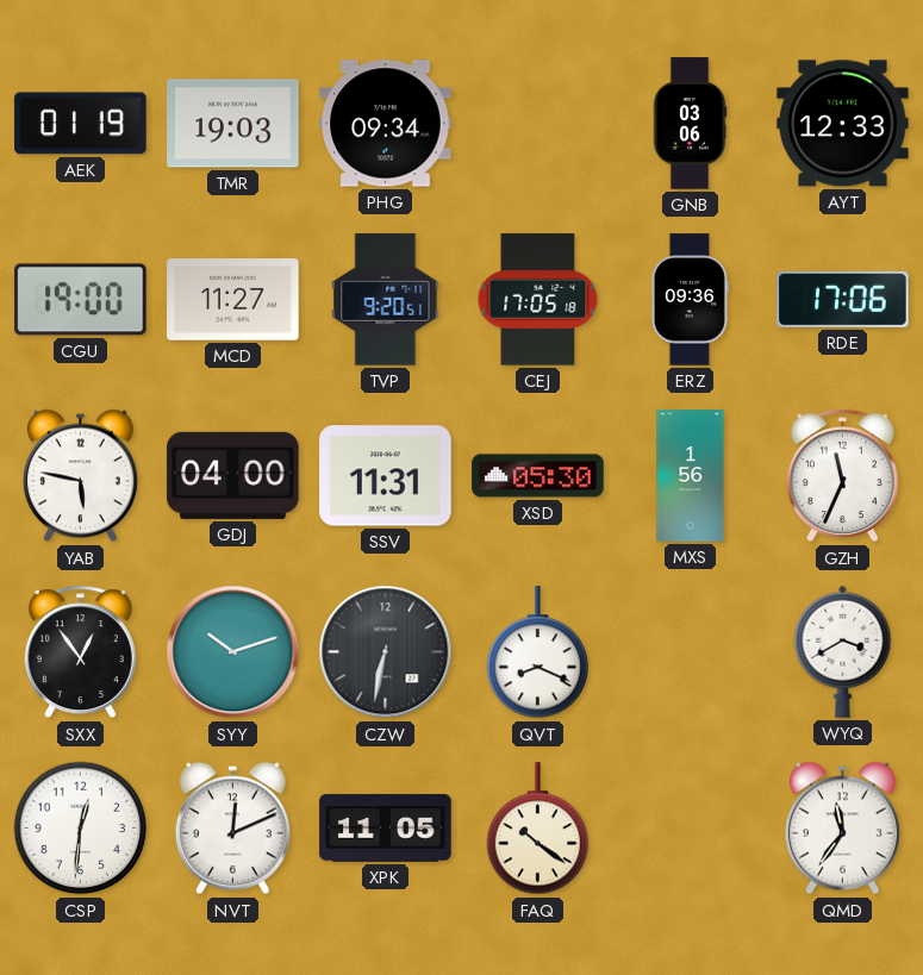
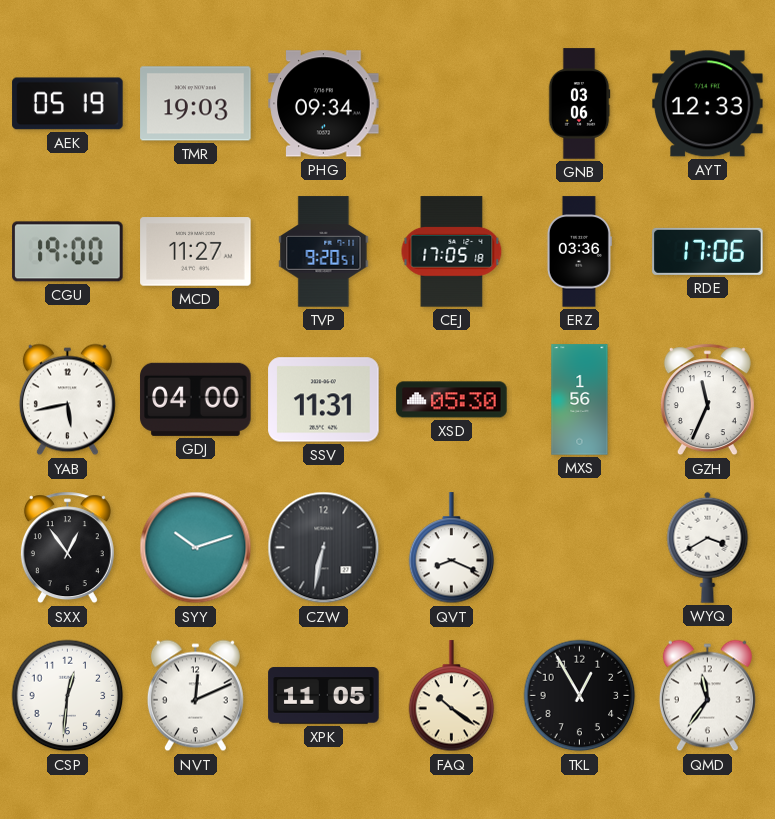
AEK: 01:19 -> 05:19 (68, 104)
ERZ: 09:36 -> 03:36 (579, 252)
YAB: 5:47 -> 5:43 (67, 400)
TKL: none -> 12:55 (580, 696)
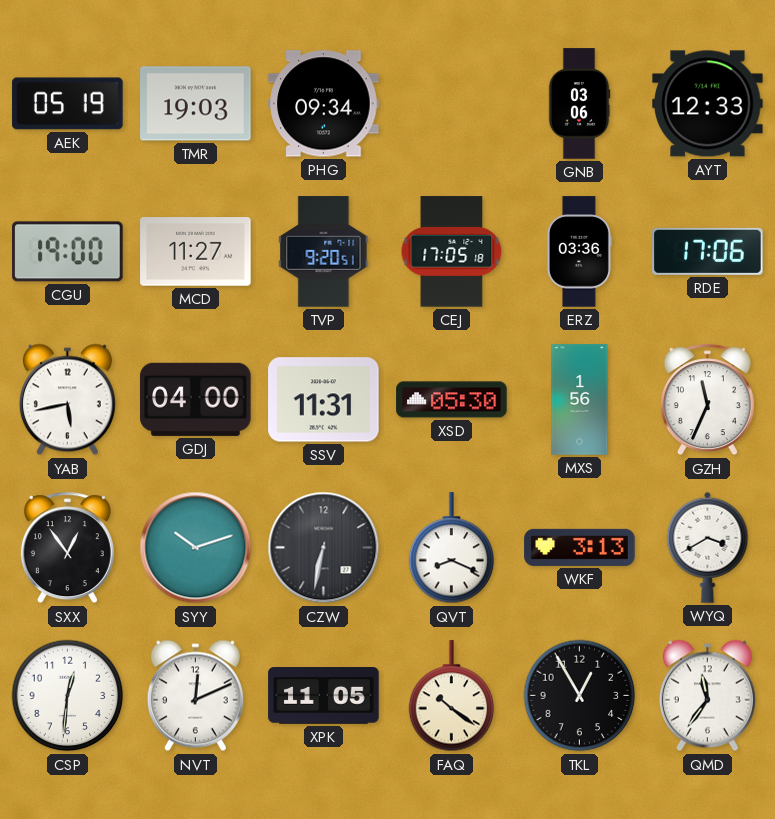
WKF: none -> 3:13 (580, 547)
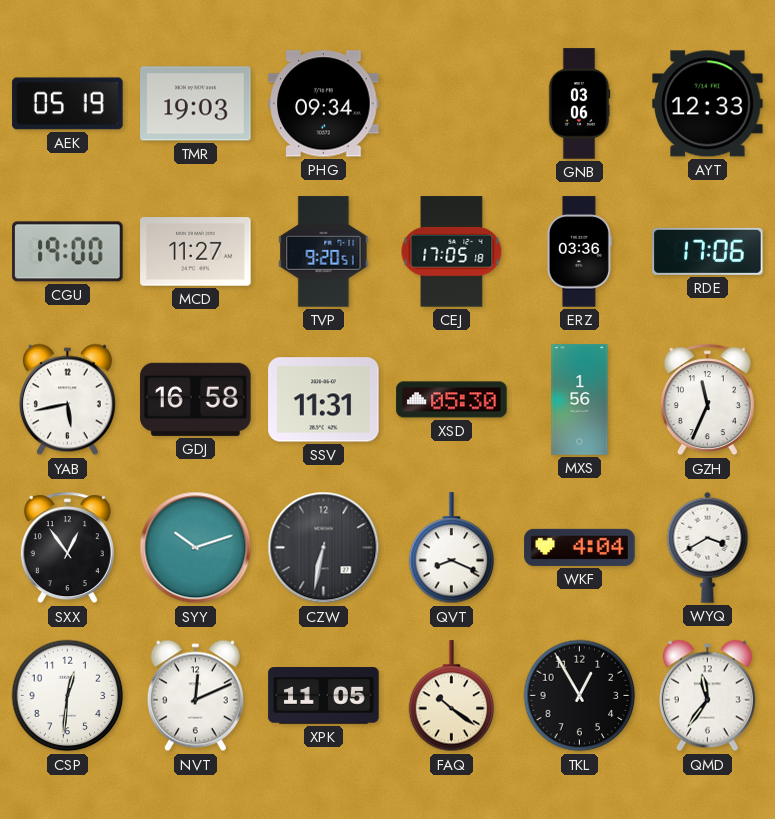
GDJ: 04:00 -> 16:58 (196, 399)
WKF: 3:13 -> 4:04 (580, 547)
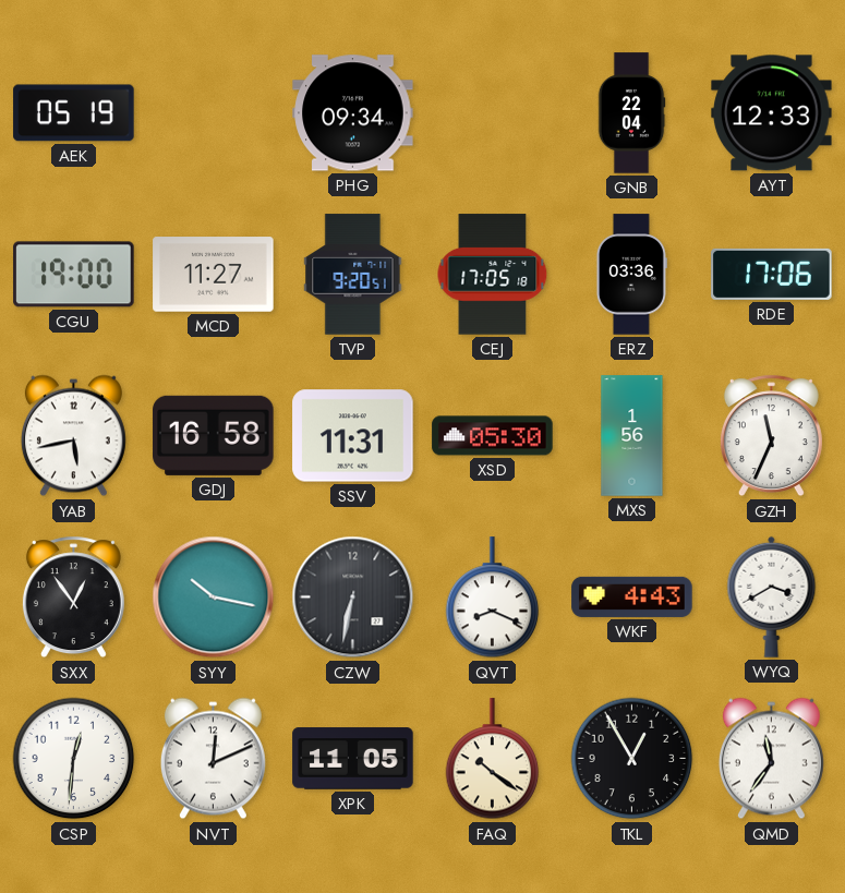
TMR: 19:03 -> none (196, 104)
GNB: 03:06 -> 22:04 (631, 113)
SYY: 10:12 -> 10:17 (214, 598)
WKF: 4:04 -> 4:43 (632, 596)
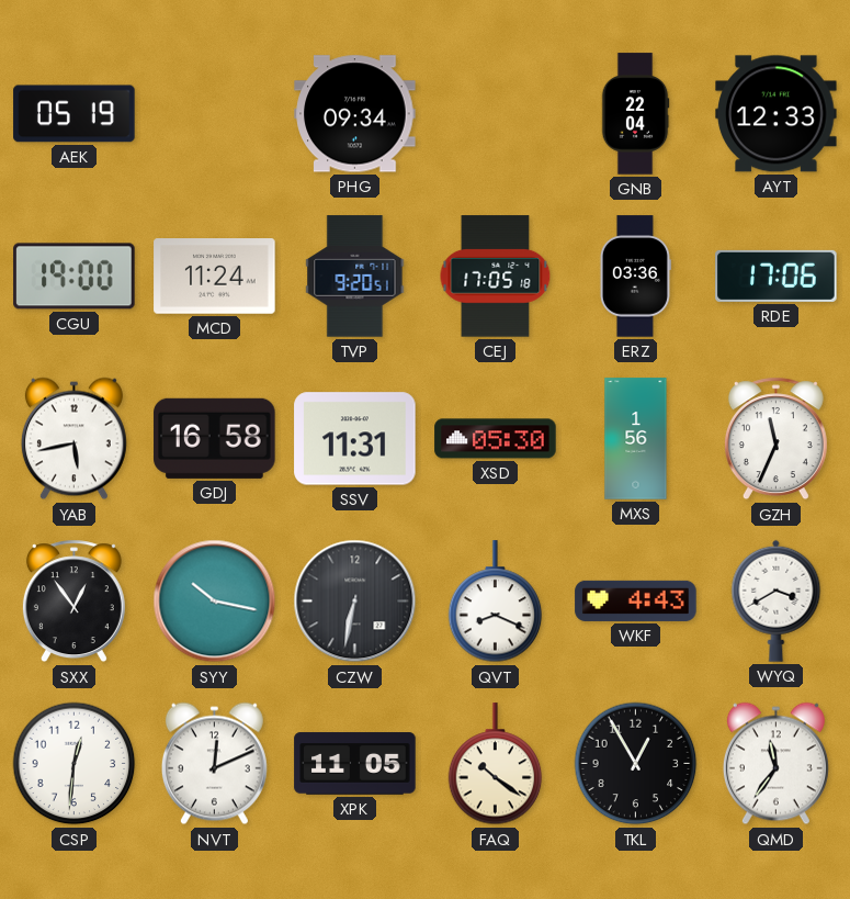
MCD: 11:27 -> 11:24 (215, 277)
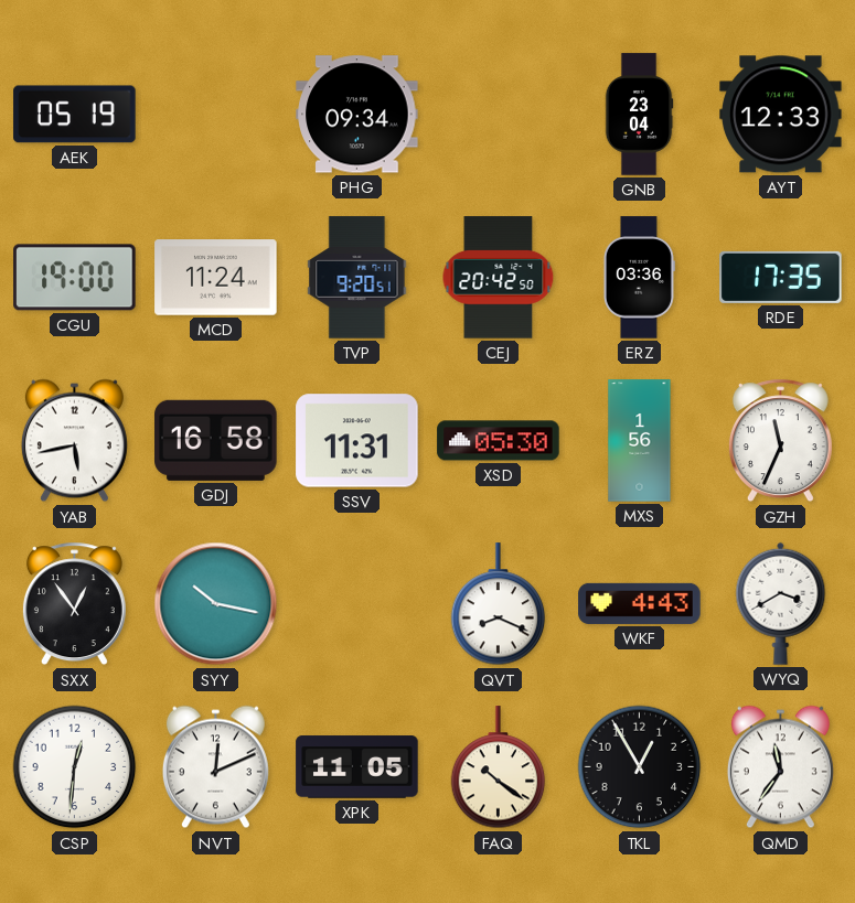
GNB: 22:04 -> 23:04 (639, 115)
CEJ: 17:05 -> 20:42 (499, 278)
RDE: 17:06 -> 17:35 (781, 277)
CZW: 6:32 -> none (355, 602)
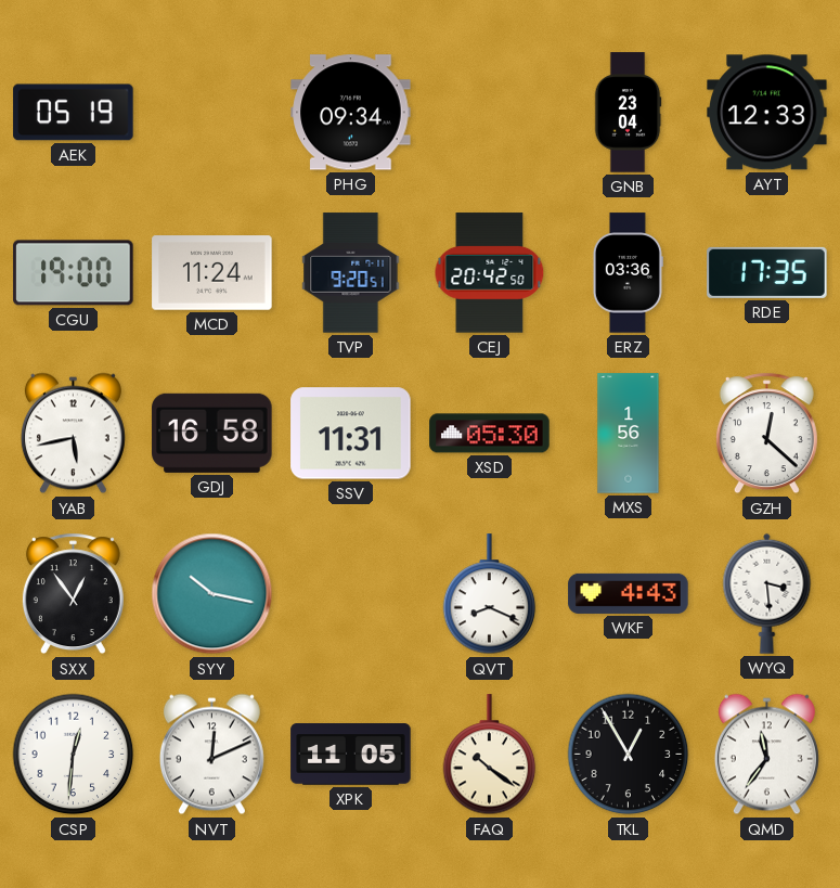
GZH: 11:34 -> 12:22 (766, 434)
WYQ: 3:40 -> 3:29 (767, 593)
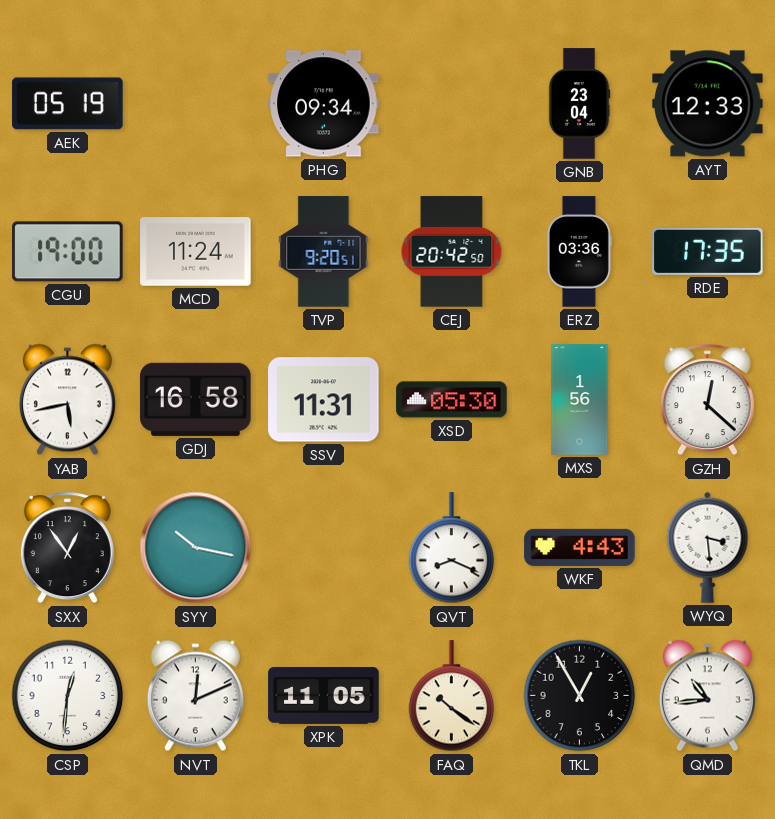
QMD: 11:36 -> 10:44 (707, 696)
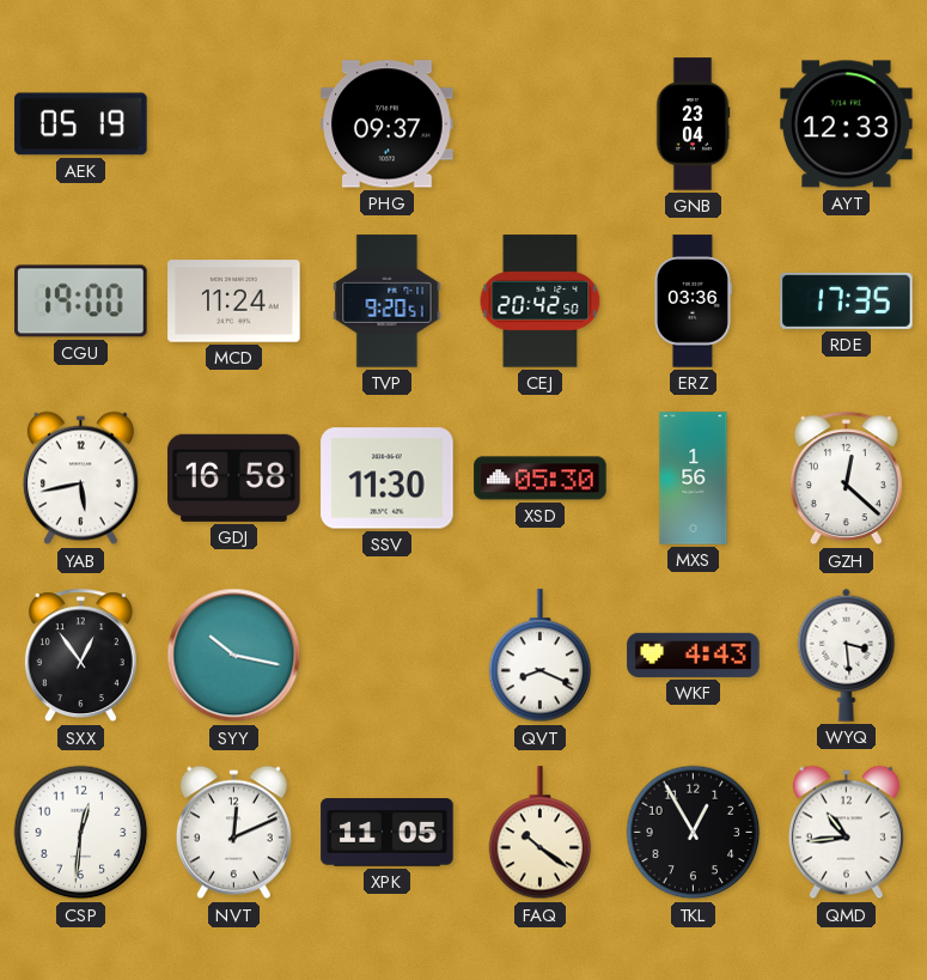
PHG: 09:34 -> 09:37 (388, 124)
SSV: 11:31 -> 11:30 (388, 479)
